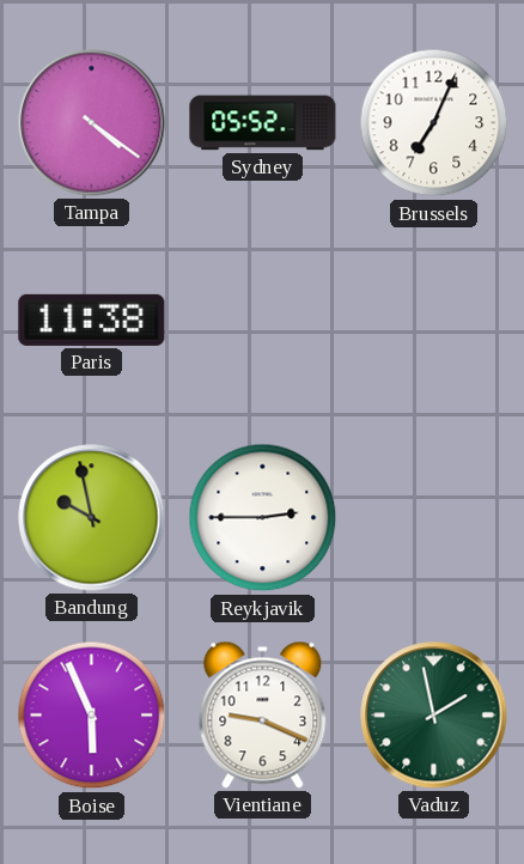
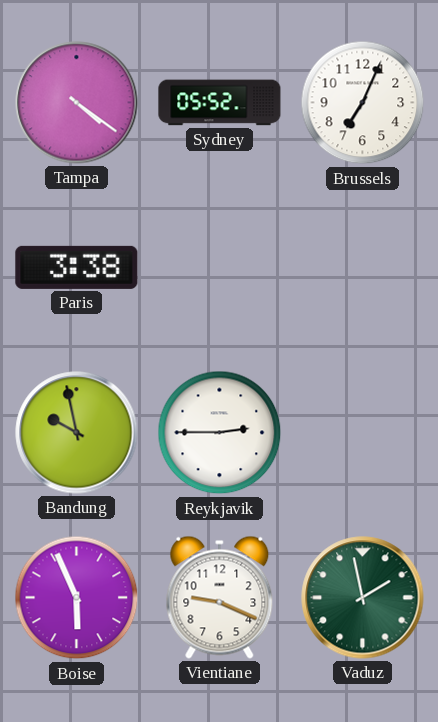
Paris: 11:38 -> 3:38 (77, 267)
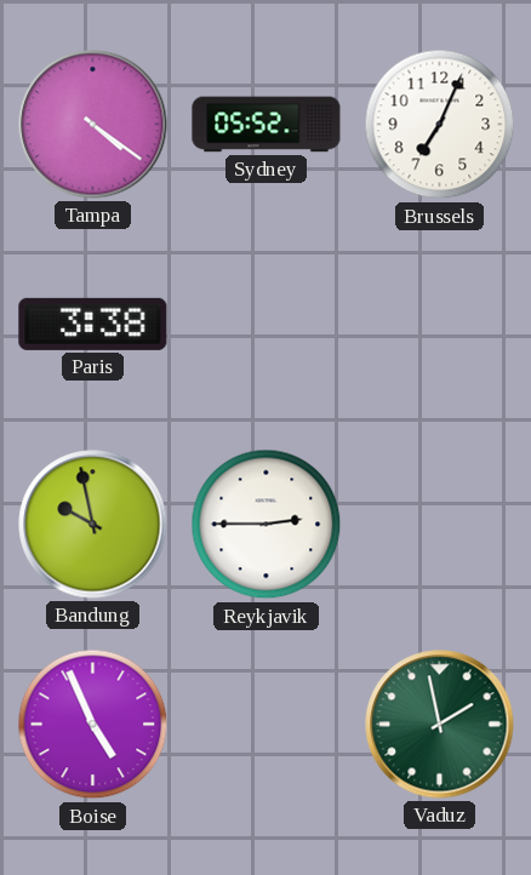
Boise: 5:56 -> 4:56 (93, 725)
Vientiane: 9:19 -> none (220, 597)
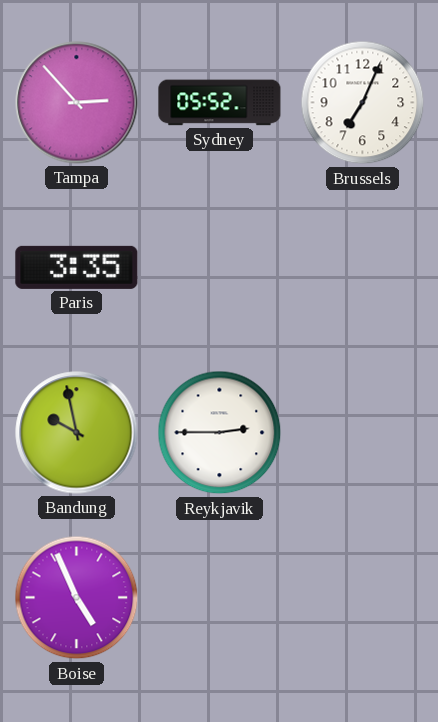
Tampa: 4:21 -> 2:53 (77, 103)
Paris: 3:38 -> 3:35 (77, 267)
Vaduz: 1:58 -> none (440, 725)
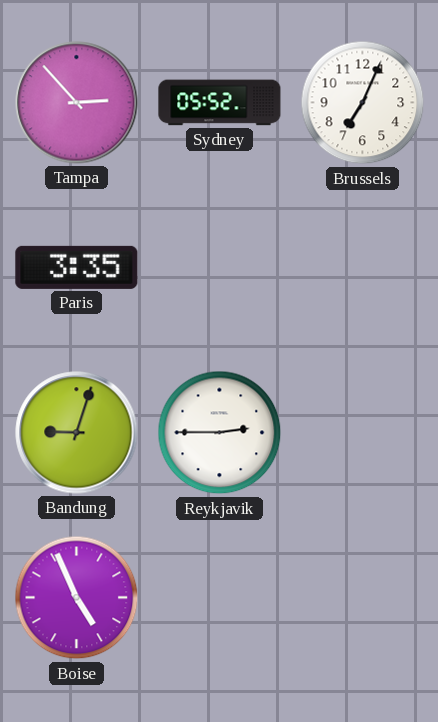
Bandung: 9:58 -> 9:03 (77, 433)
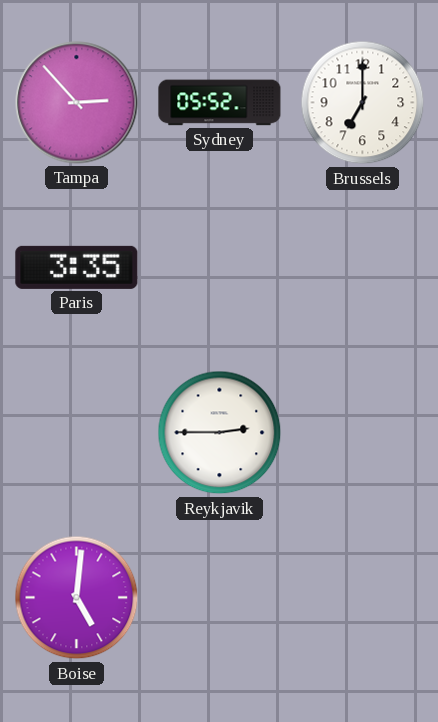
Brussels: 7:04 -> 7:00 (363, 103)
Bandung: 9:03 -> none (77, 433)
Boise: 4:56 -> 5:01 (77, 598)
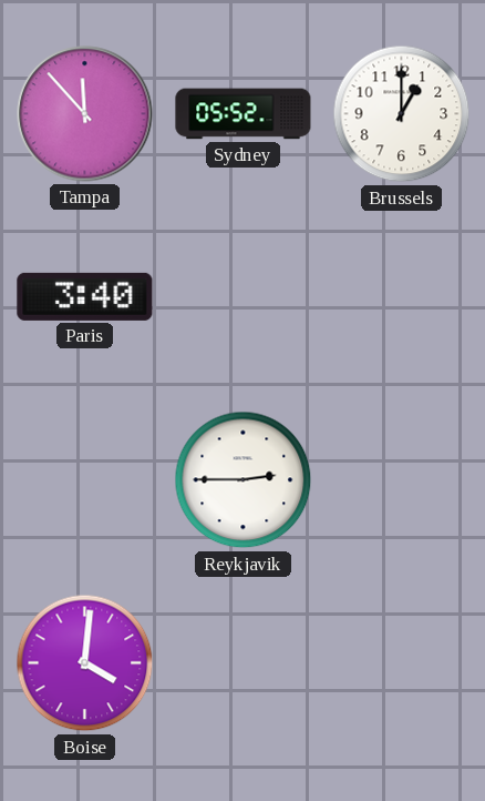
Tampa: 2:53 -> 11:53 (85, 114)
Brussels: 7:00 -> 1:00 (402, 114)
Paris: 3:35 -> 3:40 (85, 296)
Boise: 5:01 -> 4:01 (85, 663)
